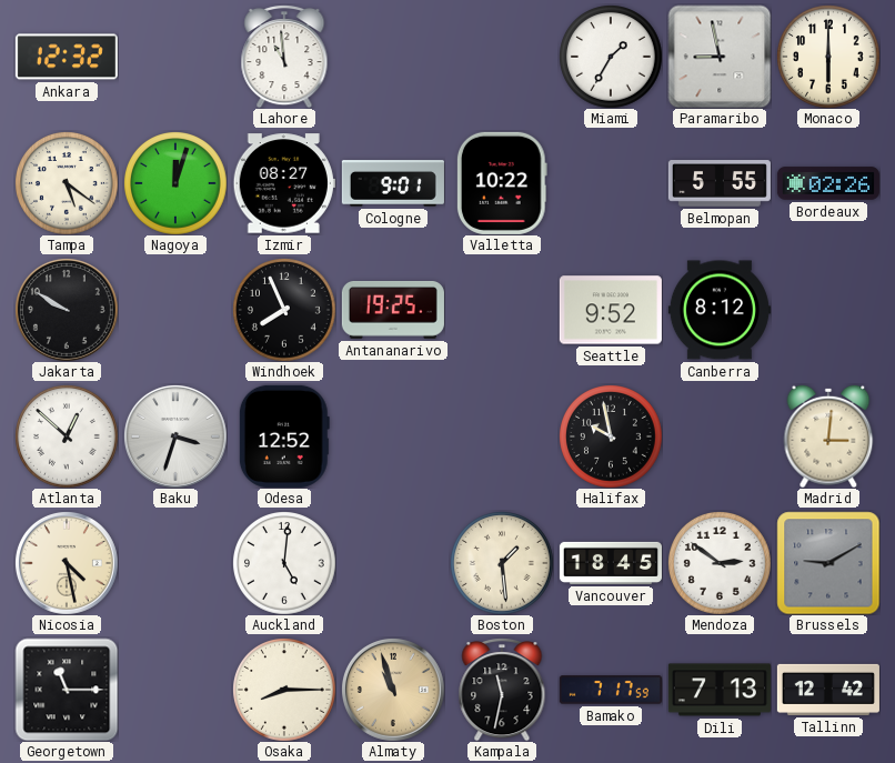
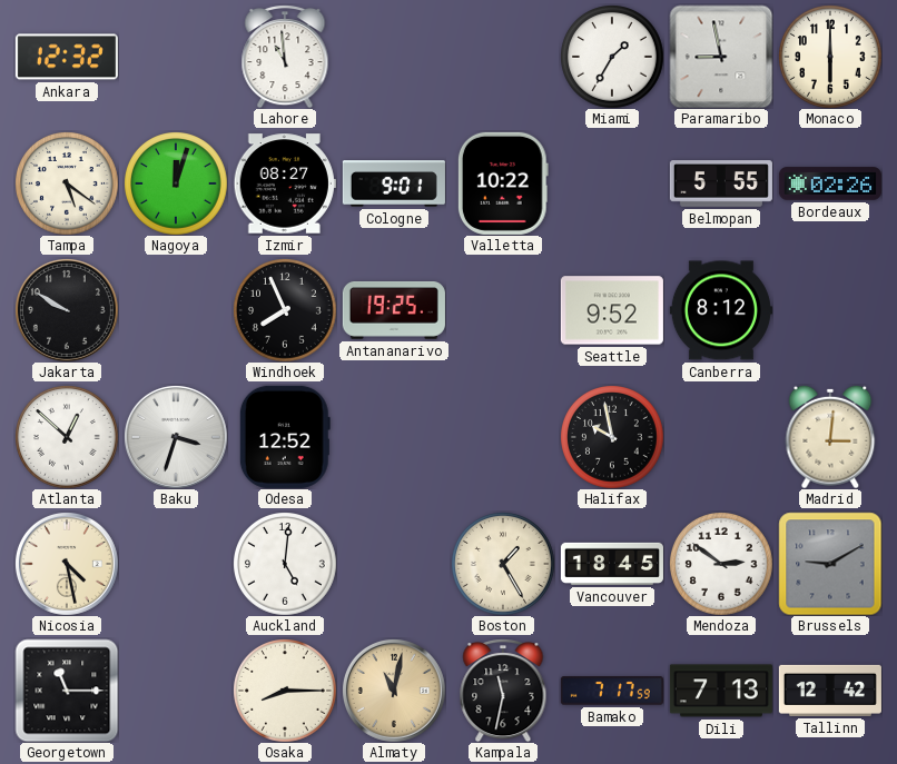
Boston: 1:29 -> 1:25 (503, 564)
Almaty: 10:57 -> 11:02 (394, 691)
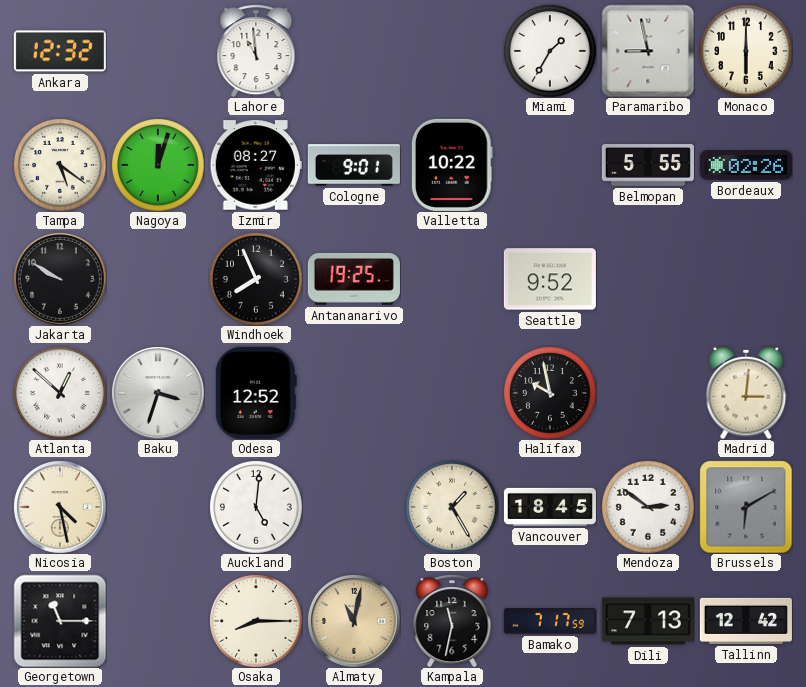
Canberra: 8:12 -> none (721, 310)
Brussels: 9:10 -> 6:10 (746, 507)
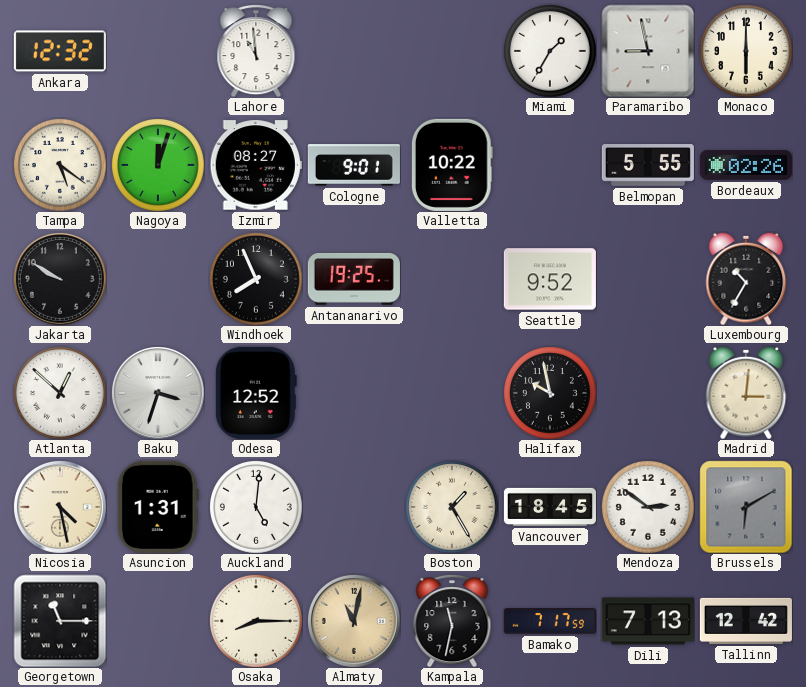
Luxembourg: none -> 10:35 (746, 279)
Asuncion: none -> 1:31 (158, 507)
